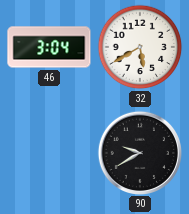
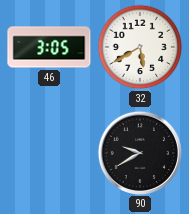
46: 3:04 -> 3:05 (49, 47)
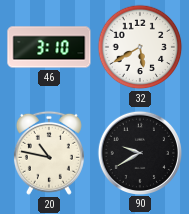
46: 3:05 -> 3:10 (49, 47)
20: none -> 10:47 (49, 153)
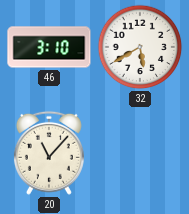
20: 10:47 -> 11:07 (49, 153)
90: 9:40 -> none (139, 152)
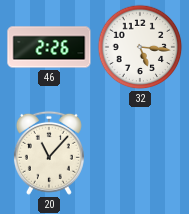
46: 3:10 -> 2:26 (49, 47)
32: 5:40 -> 5:16 (140, 47)
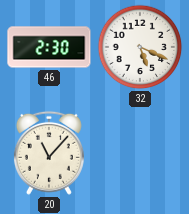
46: 2:26 -> 2:30 (49, 47)
32: 5:16 -> 5:19 (140, 47)
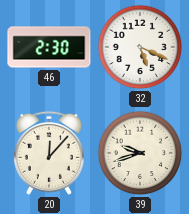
20: 11:07 -> 12:07 (49, 153)
39: none -> 9:42 (140, 153)
